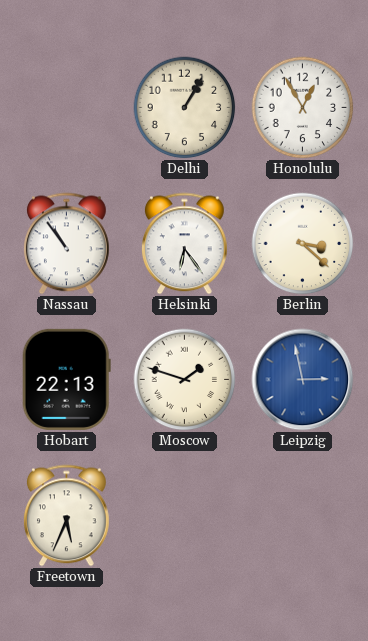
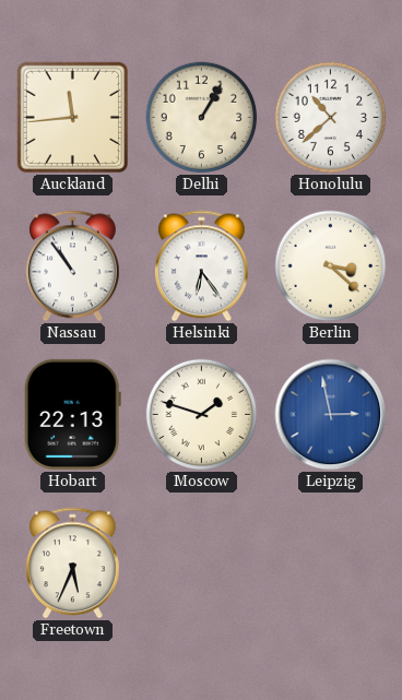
Auckland: none -> 11:44 (73, 118)
Honolulu: 12:55 -> 10:38 (331, 118)
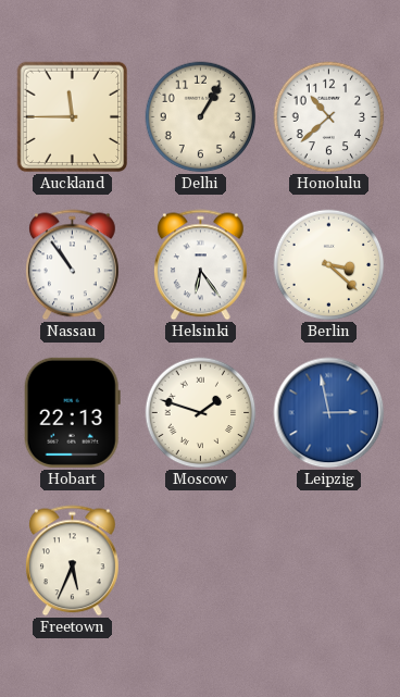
Auckland: 11:44 -> 11:45 (73, 117)
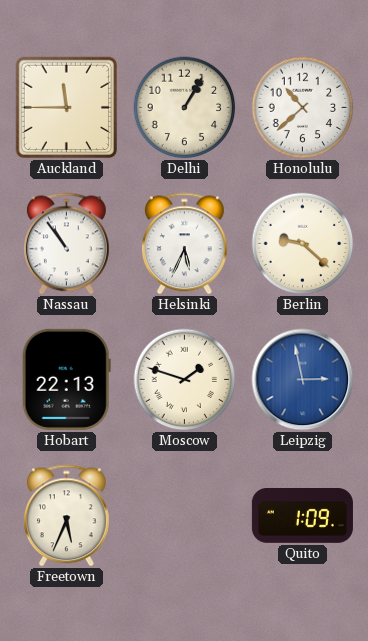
Helsinki: 6:24 -> 5:34 (184, 244)
Berlin: 3:22 -> 9:22 (303, 244)
Quito: none -> 1:09 (302, 516)
